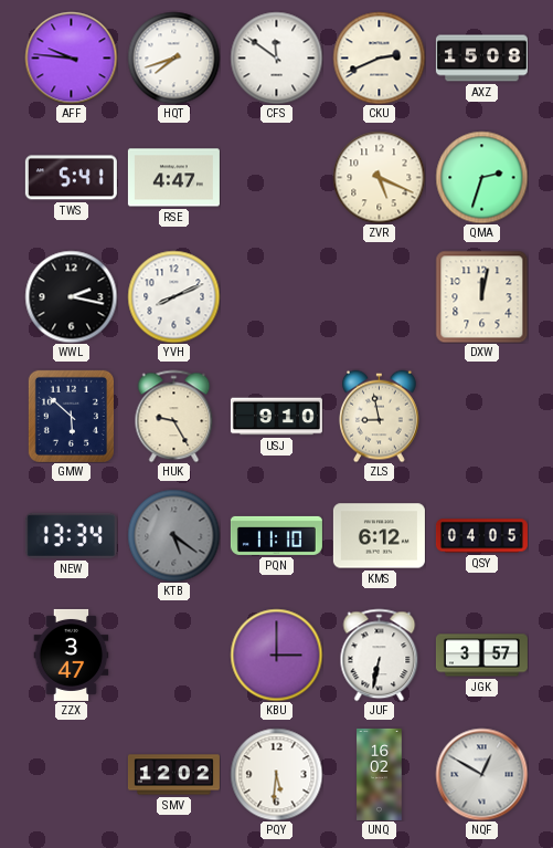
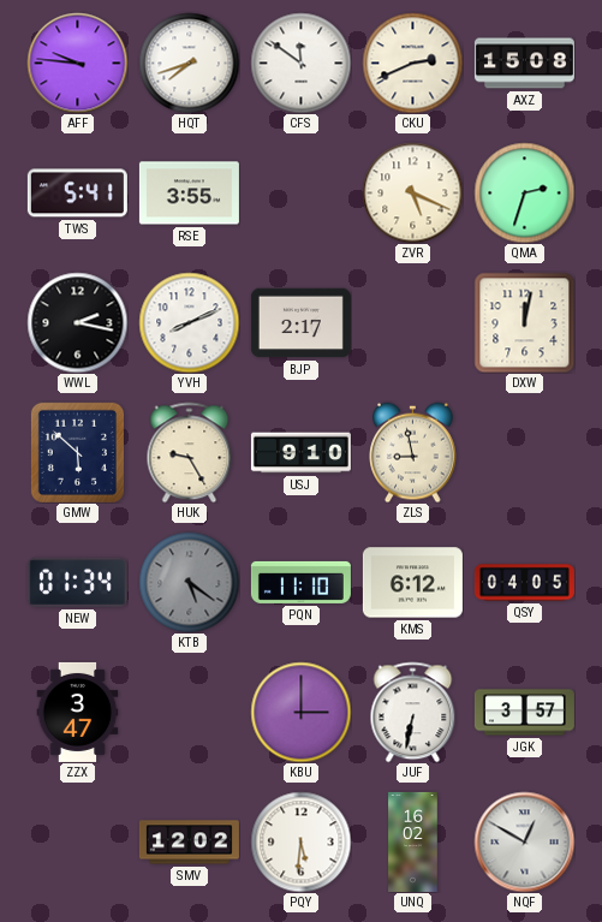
RSE: 4:47 -> 3:55 (189, 194)
BJP: none -> 2:17 (300, 323)
NEW: 13:34 -> 01:34 (77, 582)
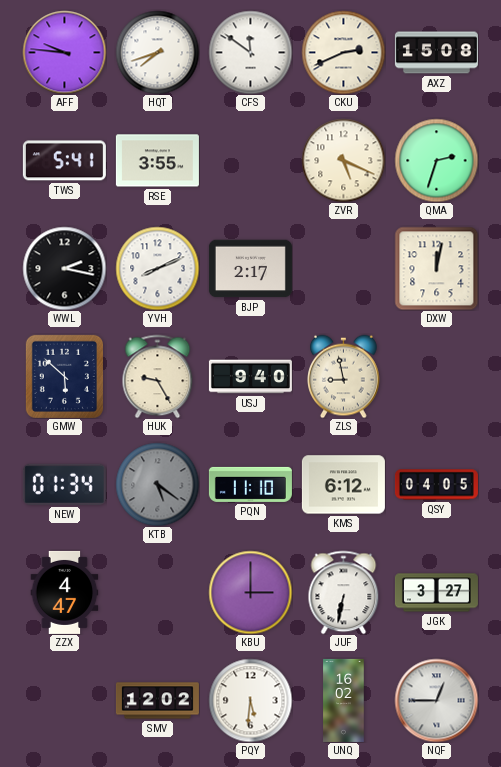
USJ: 9:10 -> 9:40 (250, 377)
ZZX: 3:47 -> 4:47 (65, 592)
JGK: 3:57 -> 3:27 (436, 593)
NQF: 12:50 -> 12:45 (436, 700)
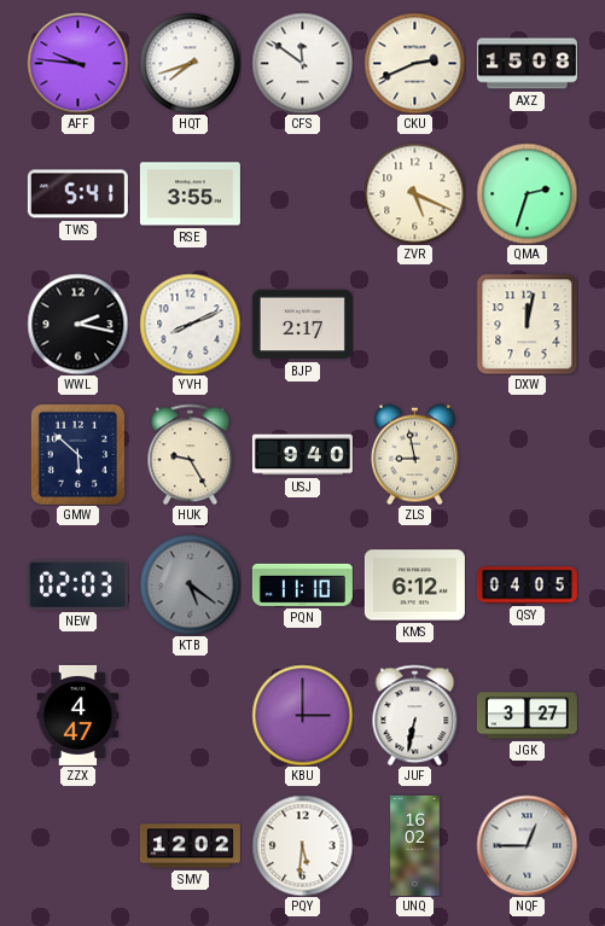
NEW: 01:34 -> 02:03 (77, 584)
